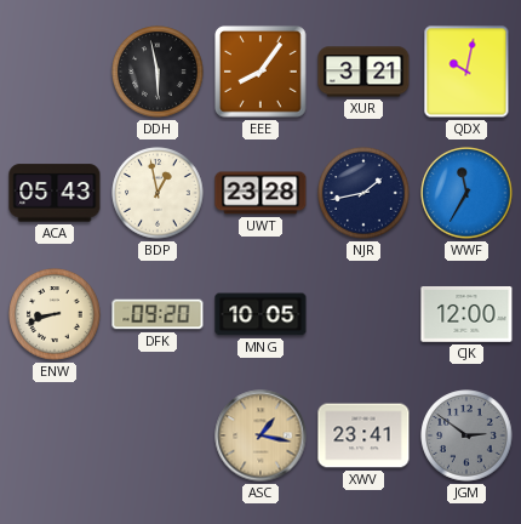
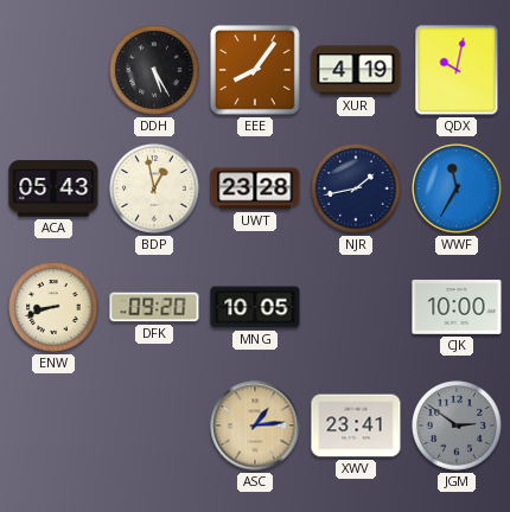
DDH: 5:58 -> 5:25 (154, 70)
XUR: 3:21 -> 4:19 (356, 70)
CJK: 12:00 -> 10:00 (457, 307)
ASC: 1:17 -> 1:14 (255, 425)
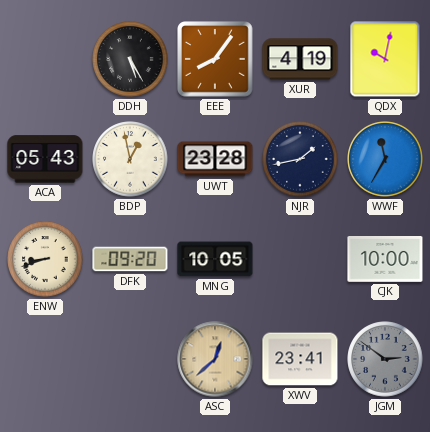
ASC: 1:14 -> 12:38 (215, 359)
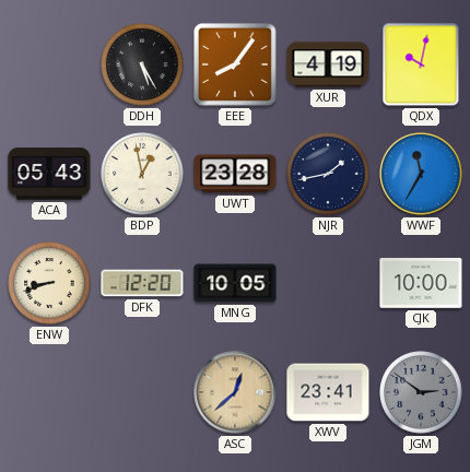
DFK: 09:20 -> 12:20 (142, 283)
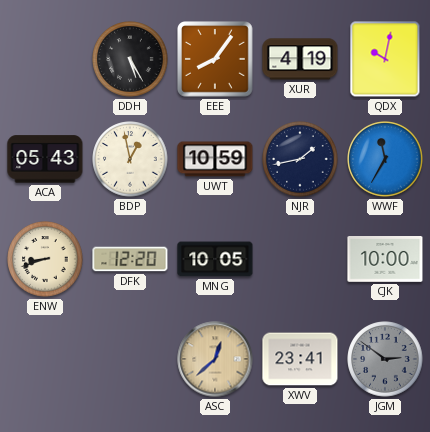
UWT: 23:28 -> 10:59 (215, 159)
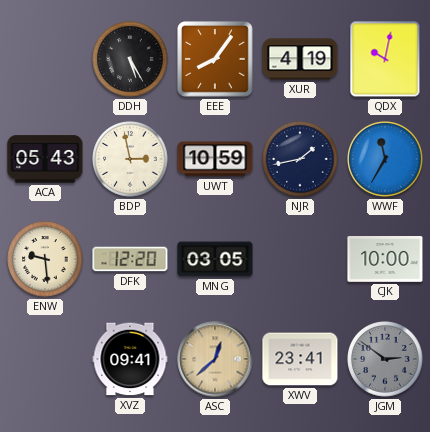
BDP: 12:58 -> 2:58 (130, 159)
ENW: 8:42 -> 9:29 (45, 259)
MNG: 10:05 -> 03:05 (215, 259)
XVZ: none -> 09:41 (130, 359)
